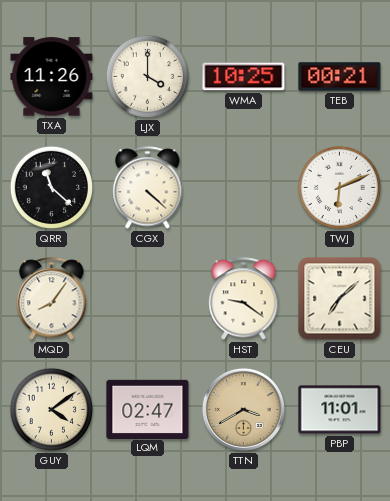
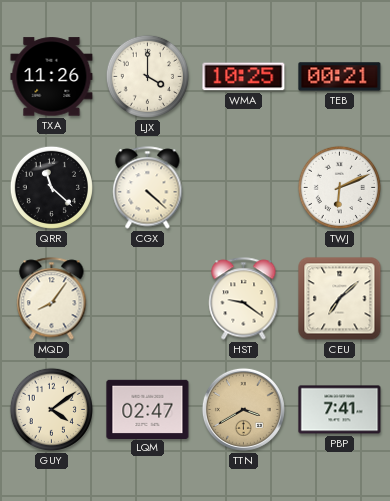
PBP: 11:01 -> 7:41 (340, 410)
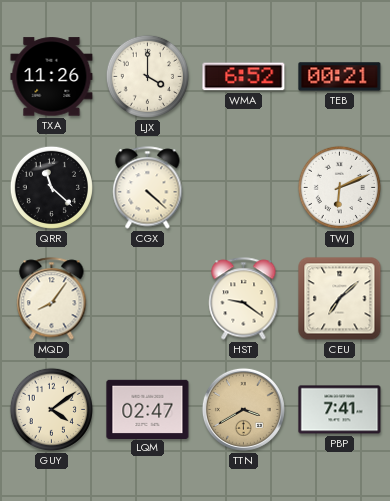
WMA: 10:25 -> 6:52 (244, 77)
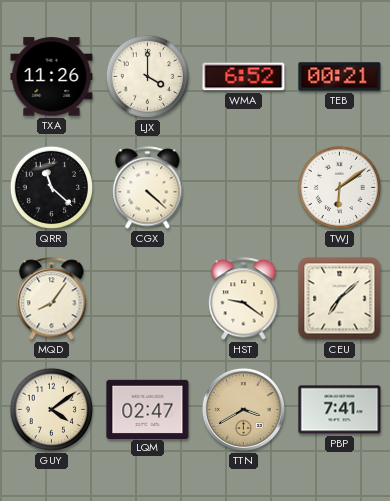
TWJ: 6:11 -> 6:09 (339, 187)
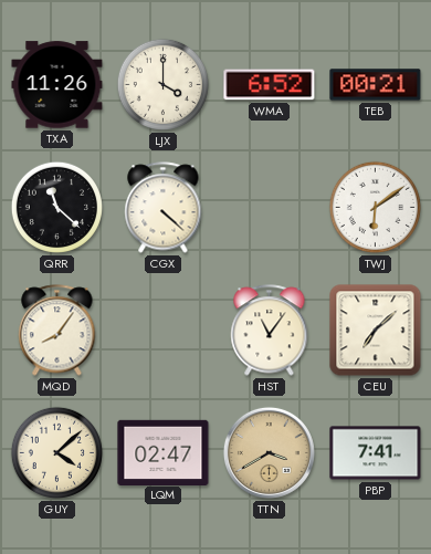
HST: 9:21 -> 11:06 (270, 331)
GUY: 4:09 -> 4:08 (56, 452)
